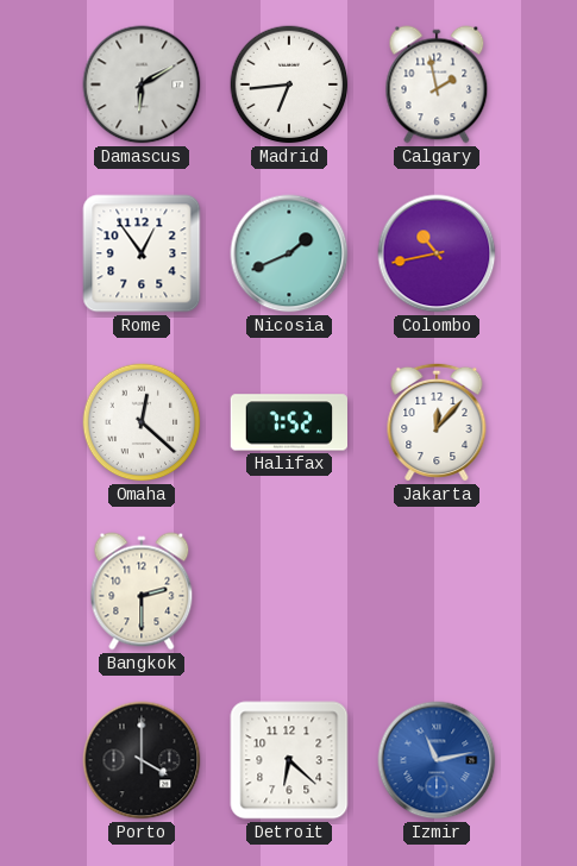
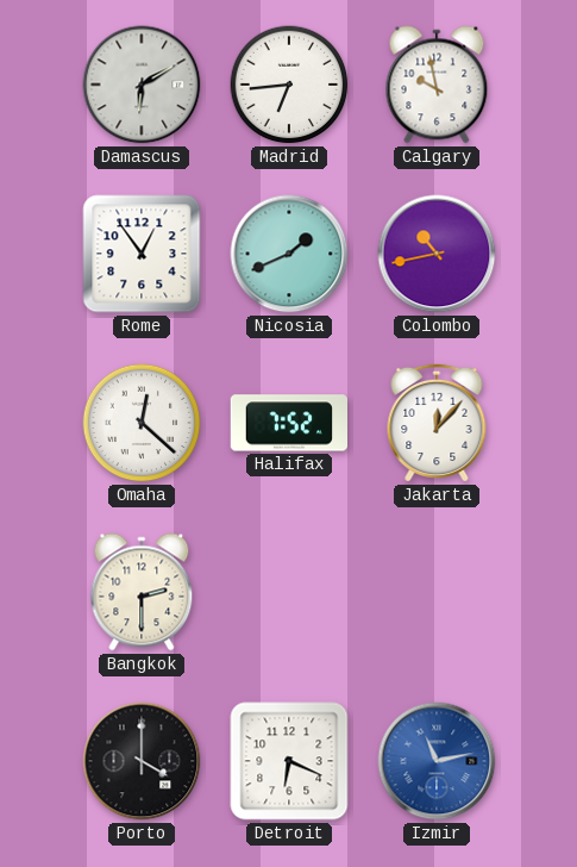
Calgary: 1:58 -> 9:58 (437, 85)
Detroit: 6:22 -> 6:19 (289, 761)
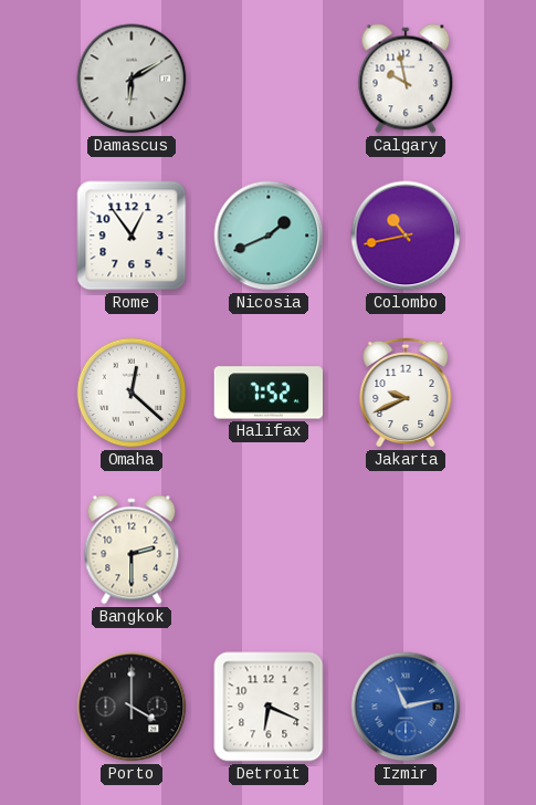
Madrid: 6:44 -> none (289, 85)
Jakarta: 12:07 -> 9:41 (406, 393)
